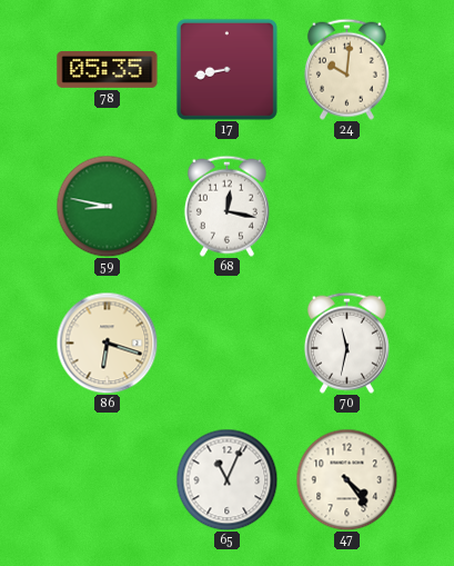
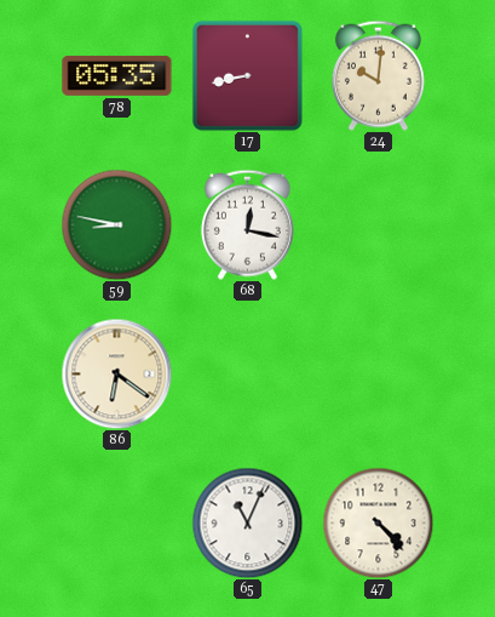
86: 6:18 -> 6:21 (116, 373)
70: 11:32 -> none (346, 342)
47: 4:24 -> 4:23 (378, 522)
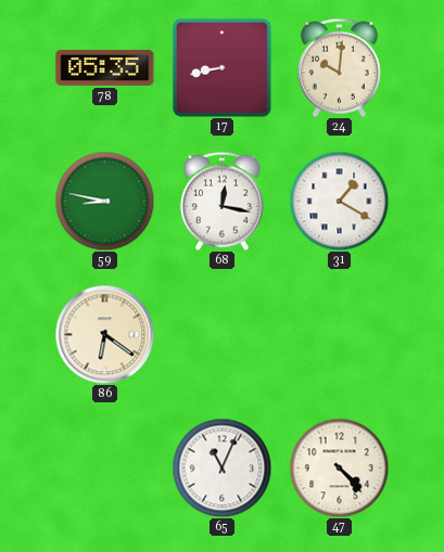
31: none -> 1:20 (339, 201)
